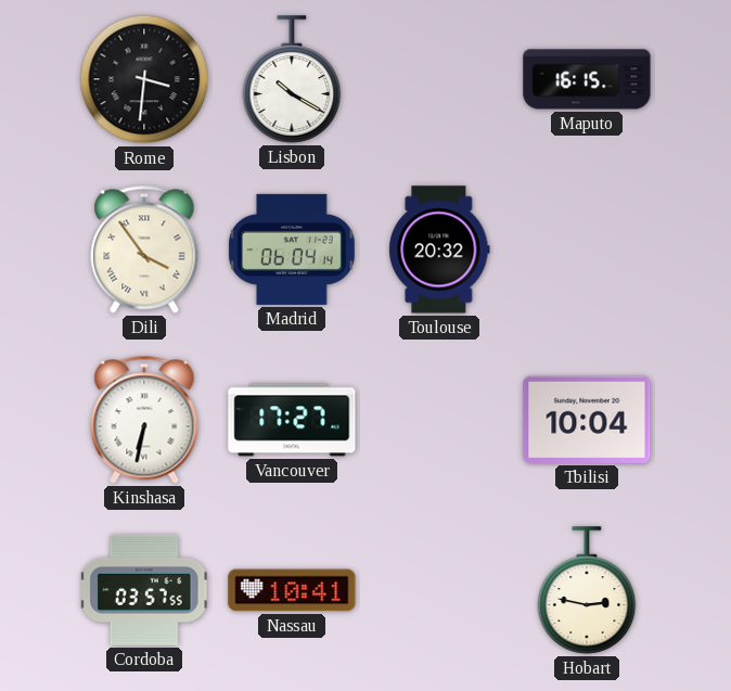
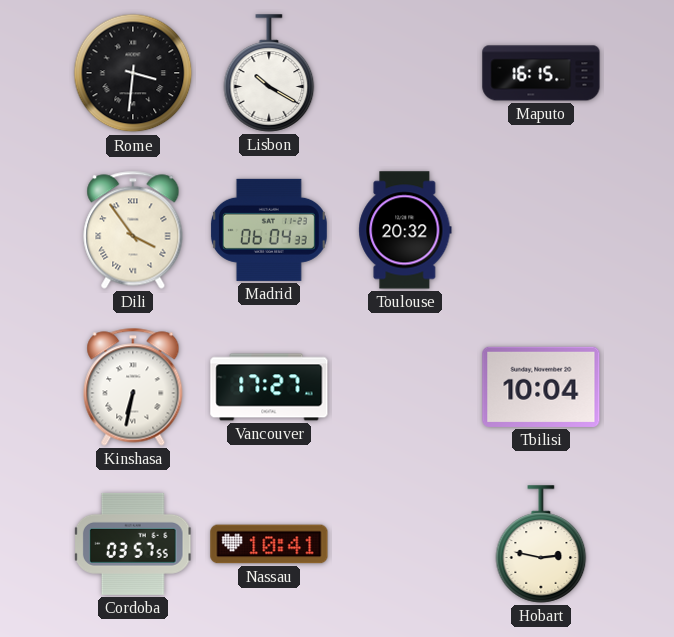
Madrid: 06:04:14 -> 06:04:33 (269, 230)
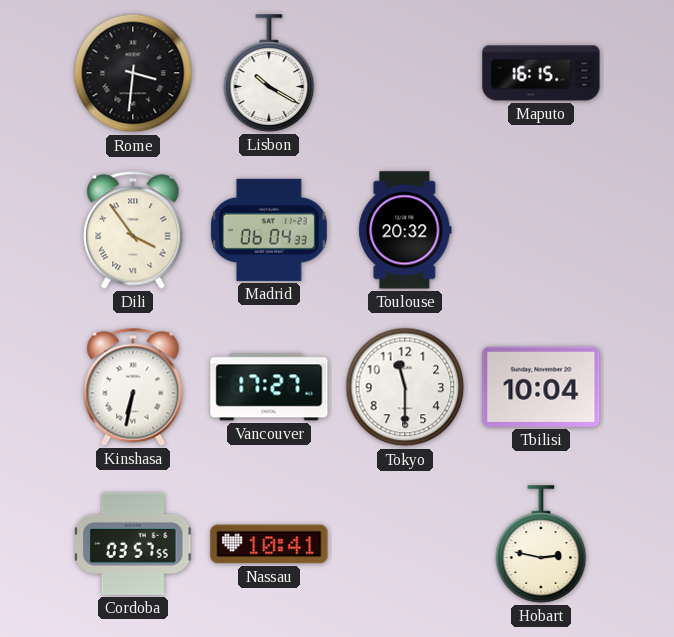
Tokyo: none -> 11:30 (405, 387)
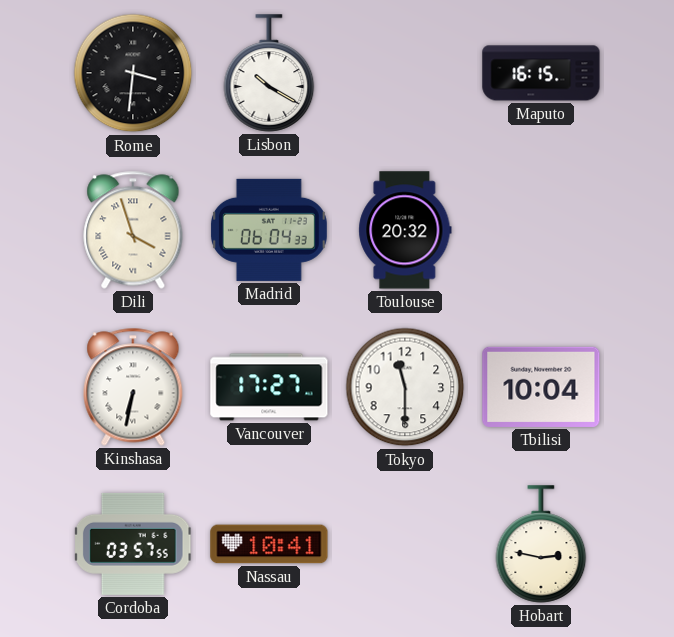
Dili: 3:54 -> 3:57 (133, 230)
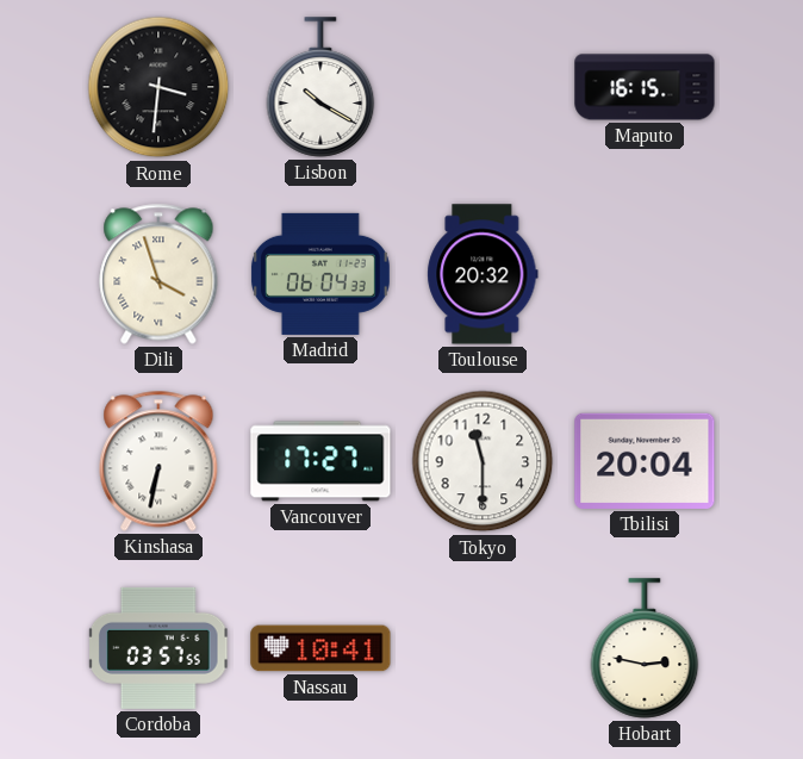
Tbilisi: 10:04 -> 20:04 (645, 461)
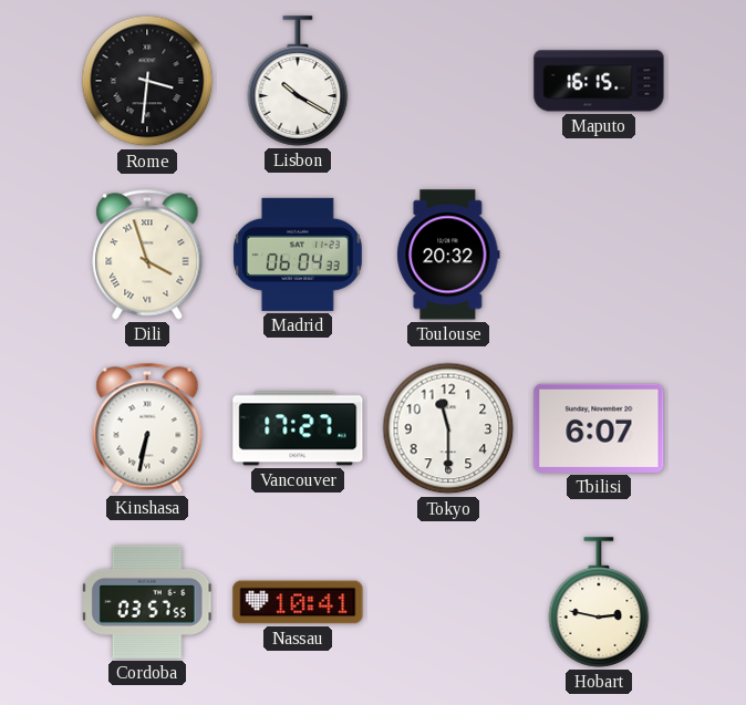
Tbilisi: 20:04 -> 6:07 (599, 428)
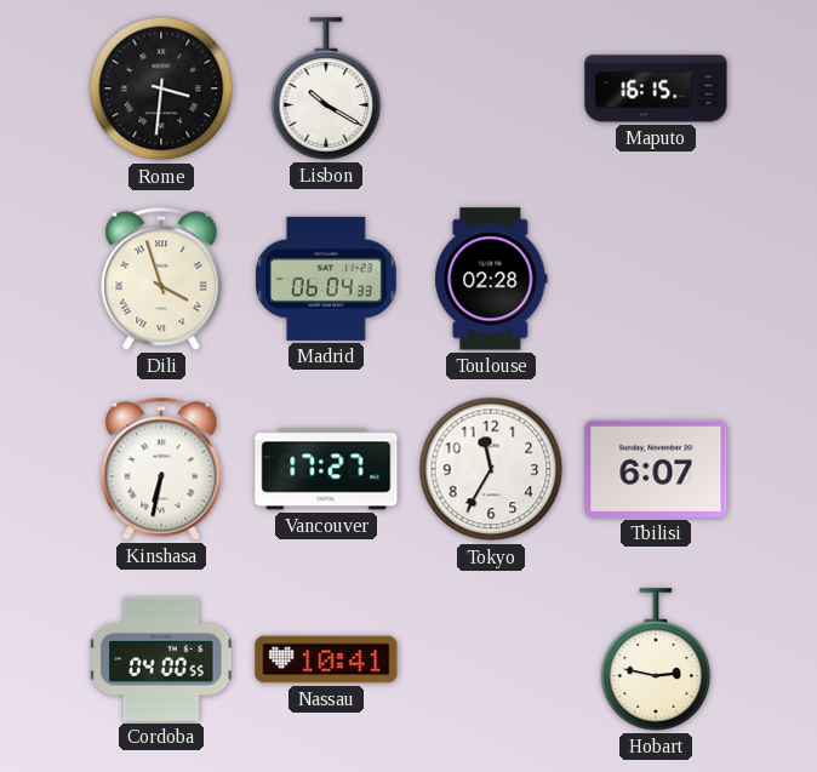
Toulouse: 20:32 -> 02:28 (491, 279)
Tokyo: 11:30 -> 11:35 (491, 469)
Cordoba: 03:57 -> 04:00 (161, 659)
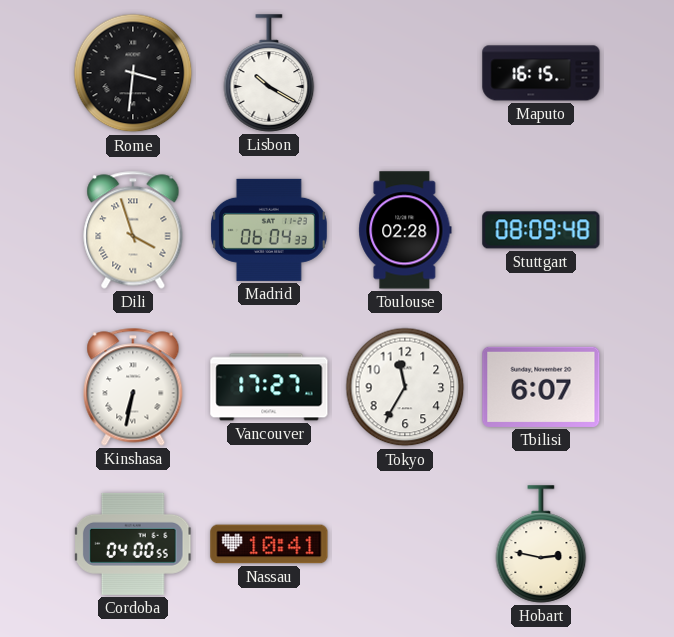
Stuttgart: none -> 08:09 (541, 230)
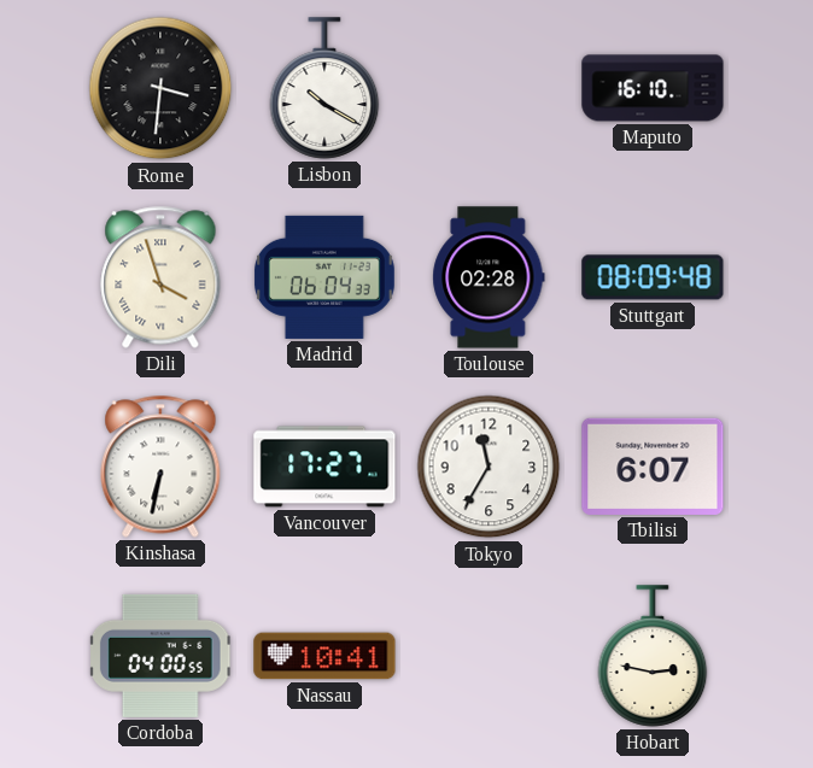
Maputo: 16:15 -> 16:10 (653, 88)
